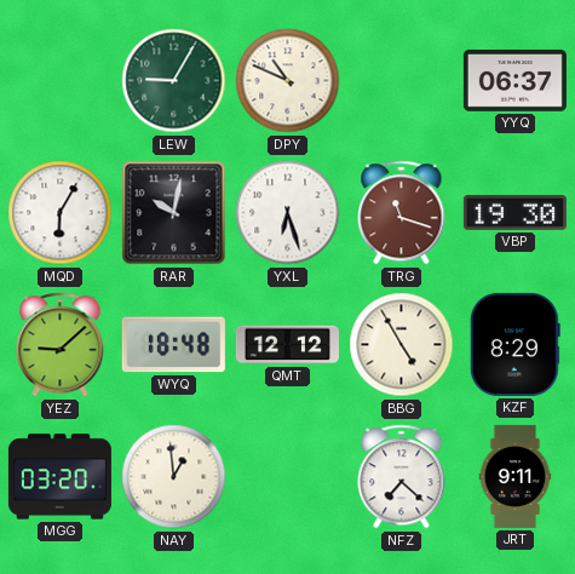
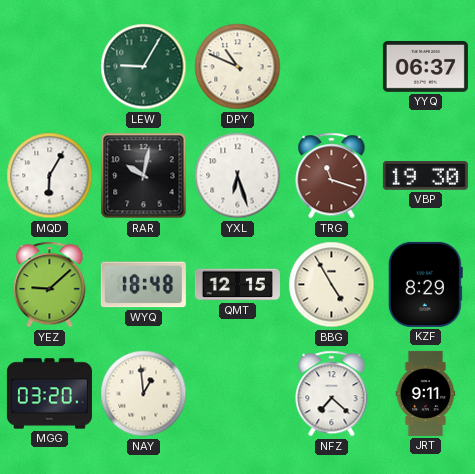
QMT: 12:12 -> 12:15 (237, 285)
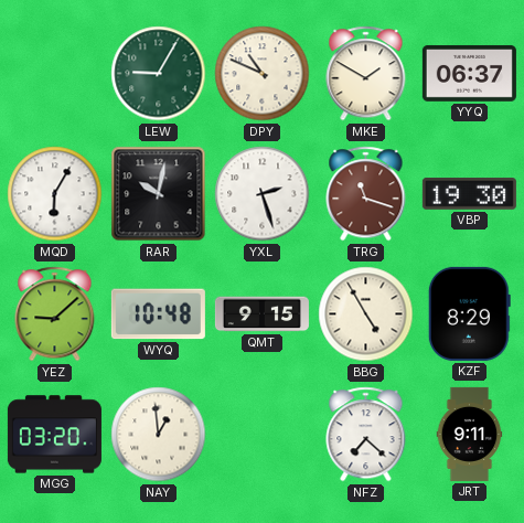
MKE: none -> 1:50 (366, 74)
YXL: 6:27 -> 2:27 (263, 194)
WYQ: 18:48 -> 10:48 (158, 314)
QMT: 12:15 -> 9:15 (261, 314)
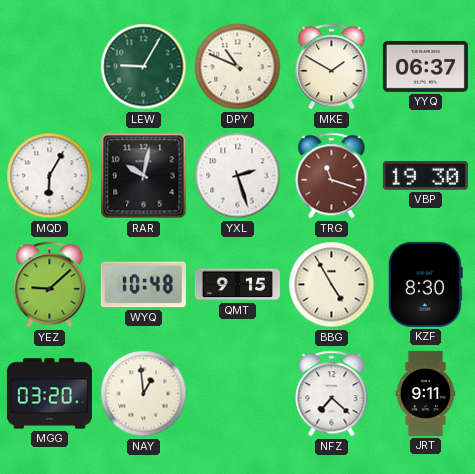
KZF: 8:29 -> 8:30 (425, 284)
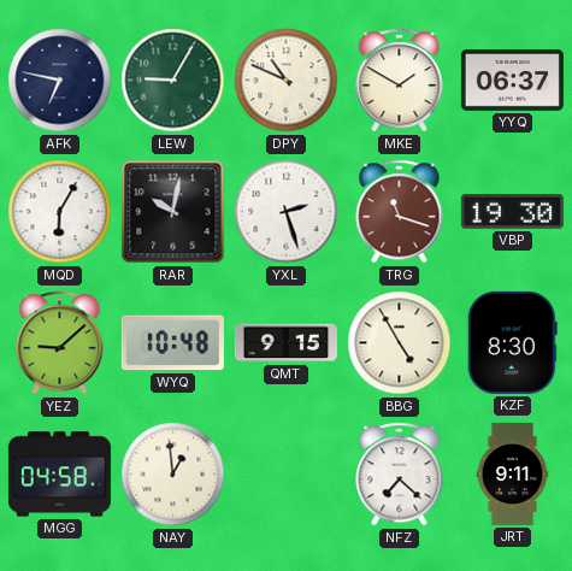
AFK: none -> 6:47 (60, 81)
MGG: 03:20 -> 04:58 (59, 475)
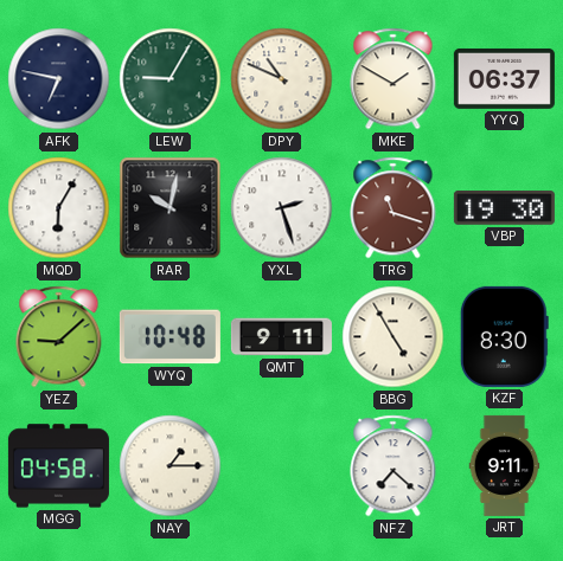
QMT: 9:15 -> 9:11 (281, 337)
NAY: 12:59 -> 1:15 (171, 466)
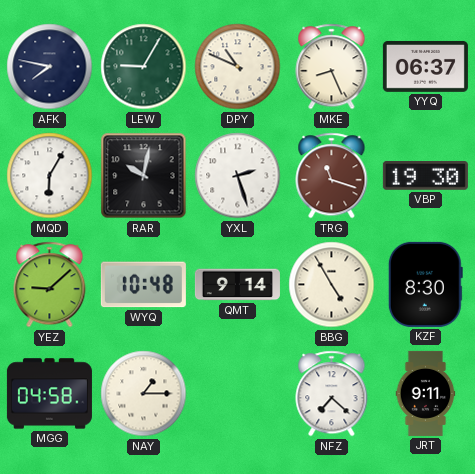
AFK: 6:47 -> 7:47 (50, 67)
MKE: 1:50 -> 8:26 (332, 67)
QMT: 9:11 -> 9:14 (237, 285)
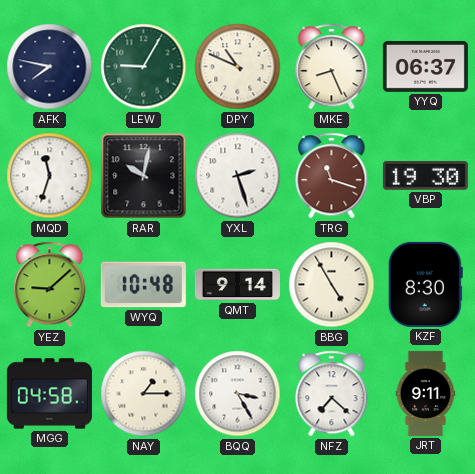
MQD: 6:05 -> 11:33 (50, 176)
BQQ: none -> 3:25 (238, 394)
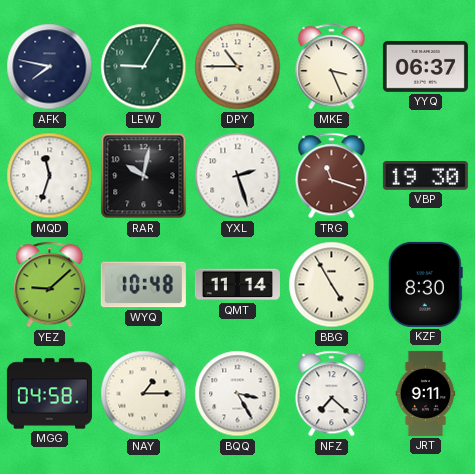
DPY: 10:49 -> 10:45 (238, 67)
MKE: 8:26 -> 3:26 (332, 67)
QMT: 9:14 -> 11:14 (237, 285)
